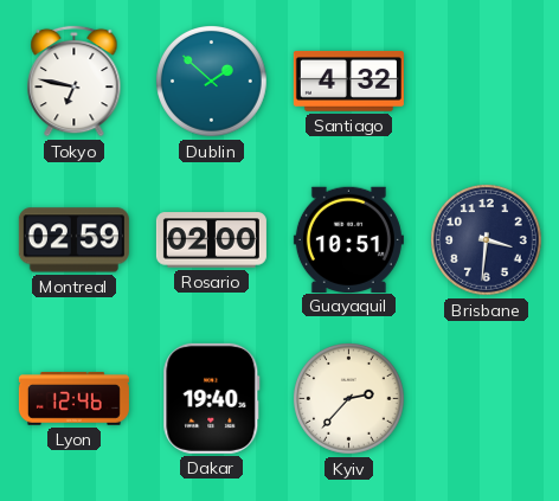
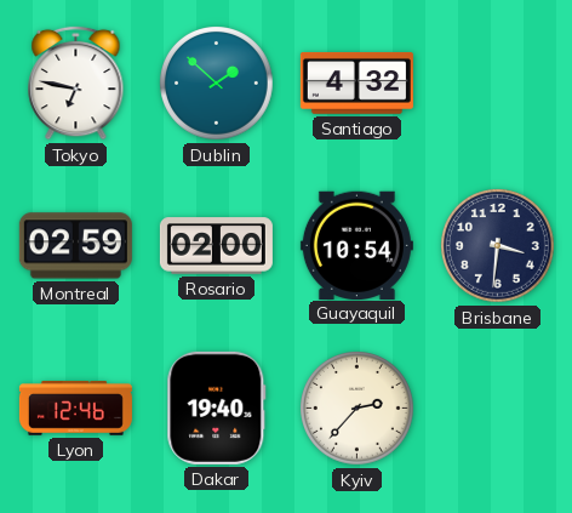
Guayaquil: 10:51 -> 10:54 (356, 245)
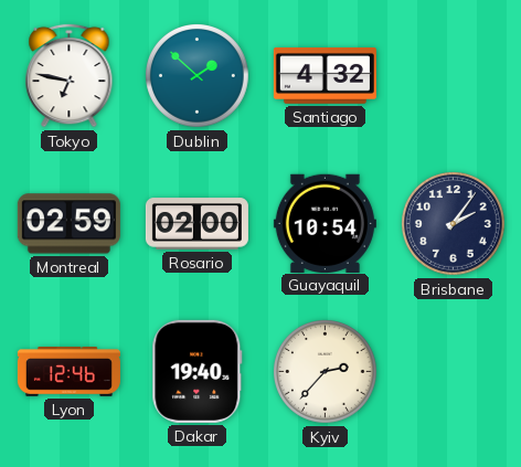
Brisbane: 3:31 -> 2:06 (454, 224)
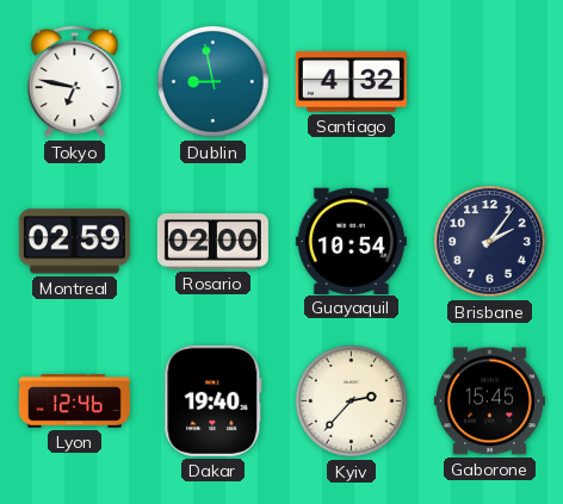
Dublin: 1:52 -> 8:58 (214, 82)
Gaborone: none -> 15:45 (489, 402)
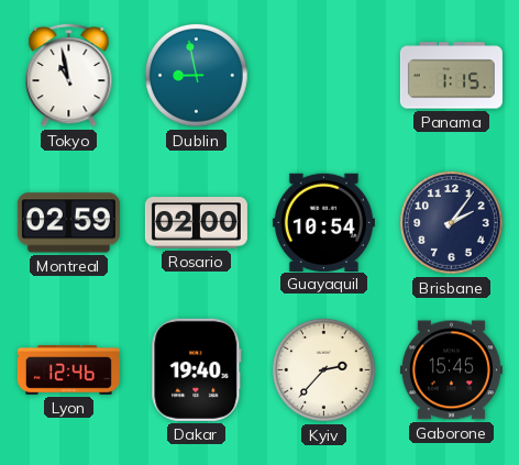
Tokyo: 6:47 -> 10:58 (69, 75)
Santiago: 4:32 -> none (351, 81)
Panama: none -> 1:15 (451, 76)
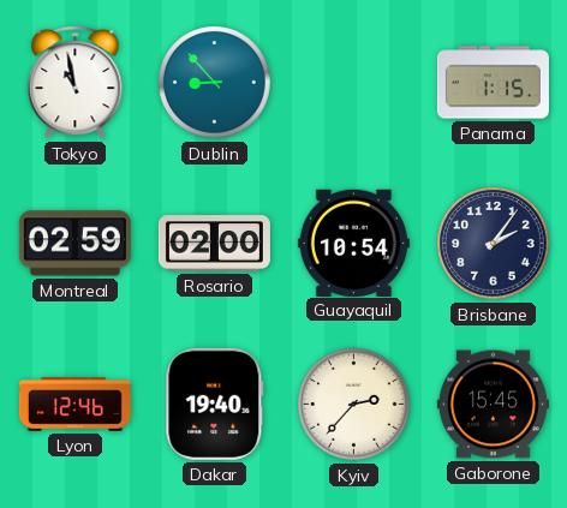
Dublin: 8:58 -> 8:53 (215, 83)
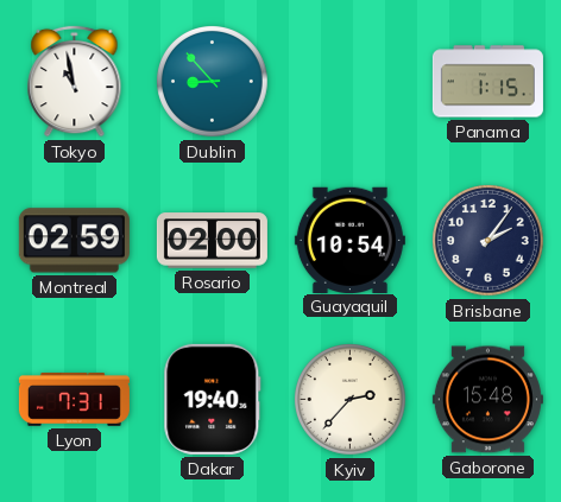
Lyon: 12:46 -> 7:31 (74, 400)
Gaborone: 15:45 -> 15:48 (487, 400)
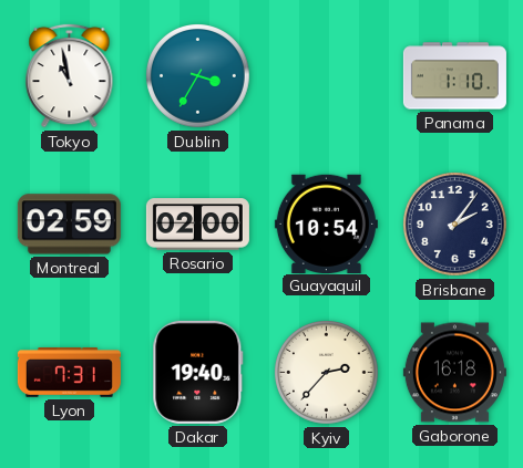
Dublin: 8:53 -> 3:35 (198, 76)
Panama: 1:15 -> 1:10 (454, 76)
Gaborone: 15:48 -> 16:18 (454, 373)
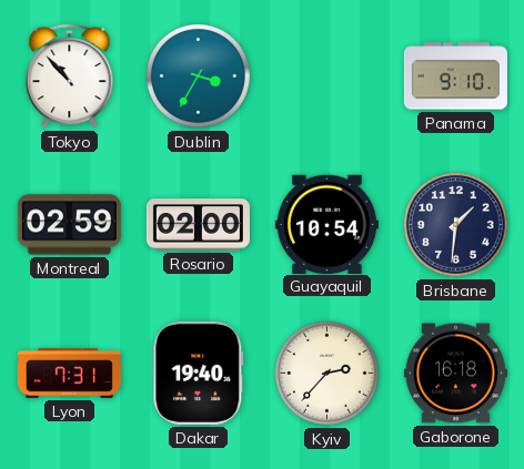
Tokyo: 10:58 -> 10:53 (70, 75)
Panama: 1:10 -> 9:10 (455, 77)
Brisbane: 2:06 -> 1:31 (456, 225)
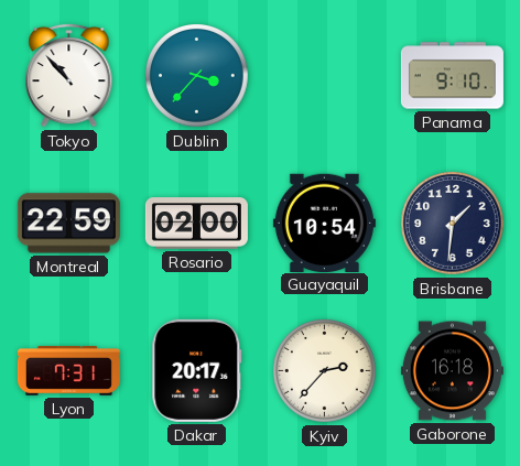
Dublin: 3:35 -> 3:37 (197, 76)
Montreal: 02:59 -> 22:59 (68, 224)
Dakar: 19:40 -> 20:17 (197, 370)
